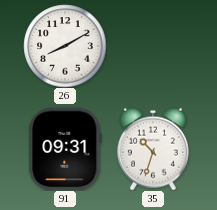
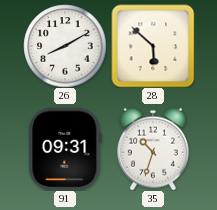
28: none -> 5:52 (153, 46)
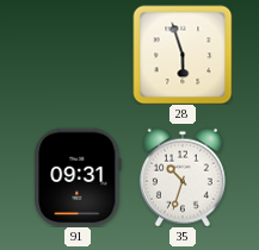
26: 8:10 -> none (65, 46)
28: 5:52 -> 5:57 (183, 55)
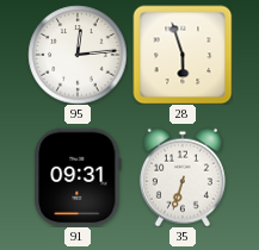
95: none -> 12:14 (78, 55)
35: 10:33 -> 6:33 (183, 177)
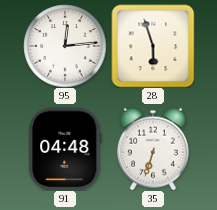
91: 09:31 -> 04:48 (65, 149)
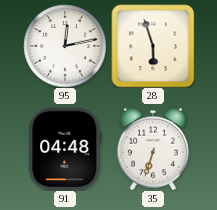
95: 12:14 -> 12:13 (65, 46)
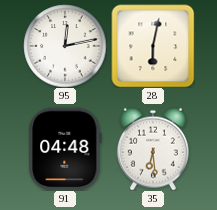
28: 5:57 -> 6:02 (153, 46)
35: 6:33 -> 6:29 (153, 149)
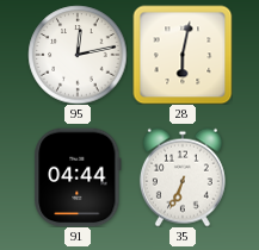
91: 04:48 -> 04:44 (78, 177)
35: 6:29 -> 6:34 (183, 177)
